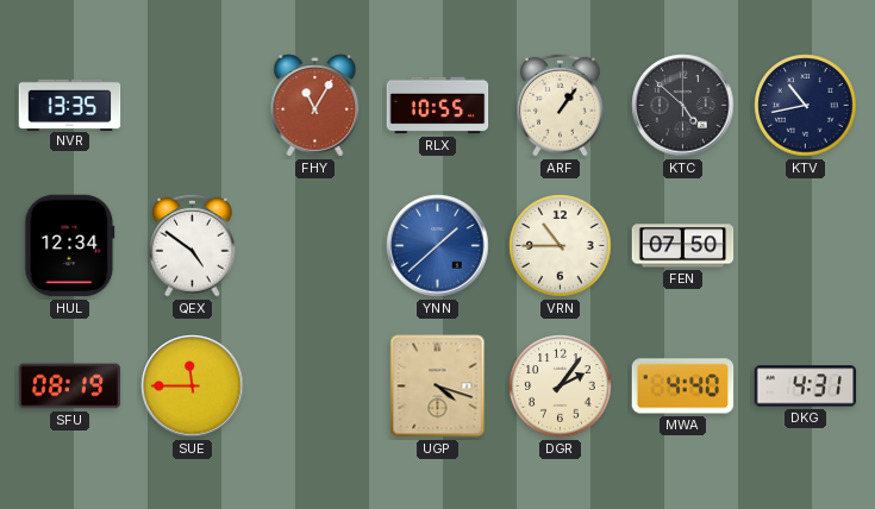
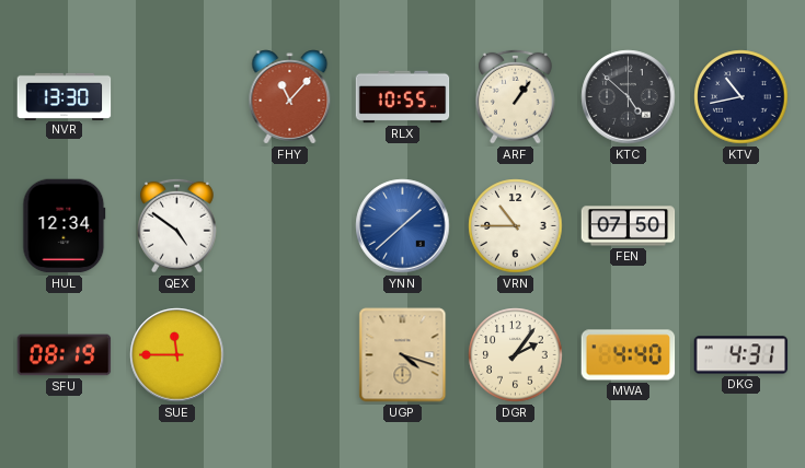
NVR: 13:35 -> 13:30 (65, 96)
FHY: 11:05 -> 11:07 (290, 97)
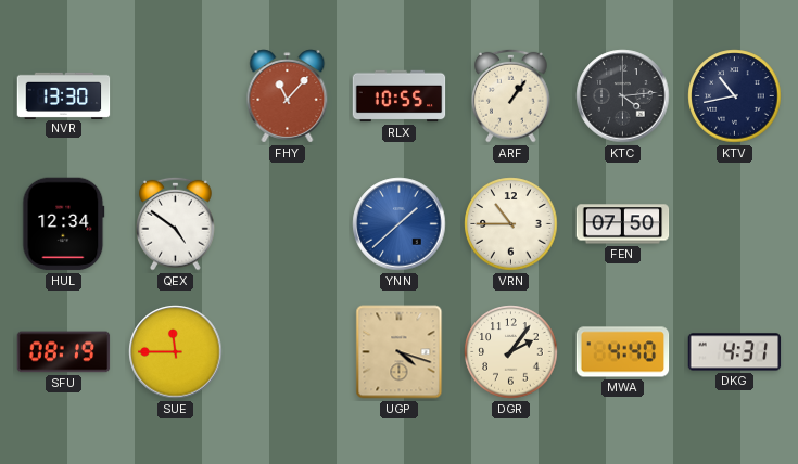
KTC: 4:52 -> 4:14 (623, 96)
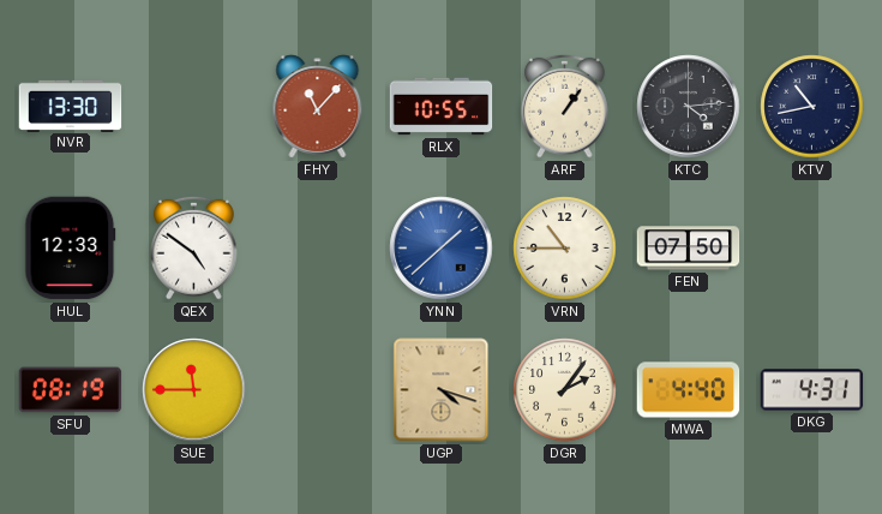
HUL: 12:34 -> 12:33 (71, 249)
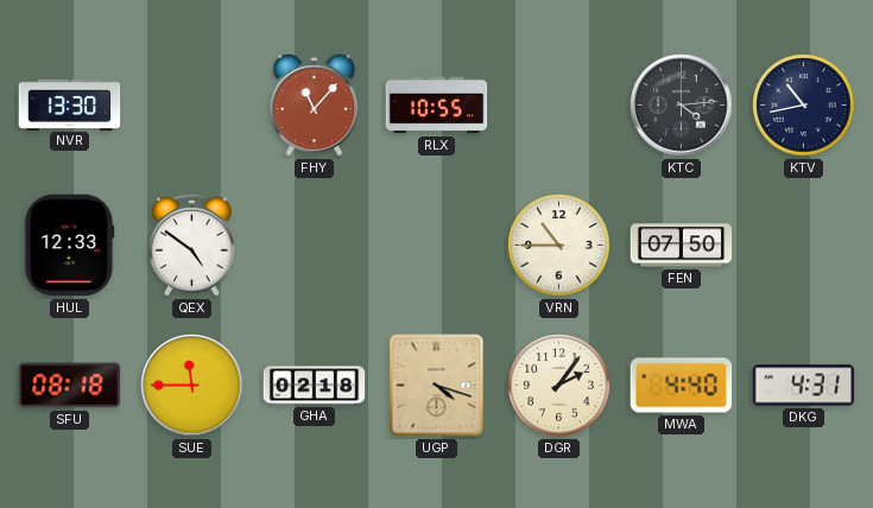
ARF: 1:06 -> none (565, 106)
YNN: 1:38 -> none (442, 249)
SFU: 08:19 -> 08:18 (70, 386)
GHA: none -> 02:18 (315, 386)
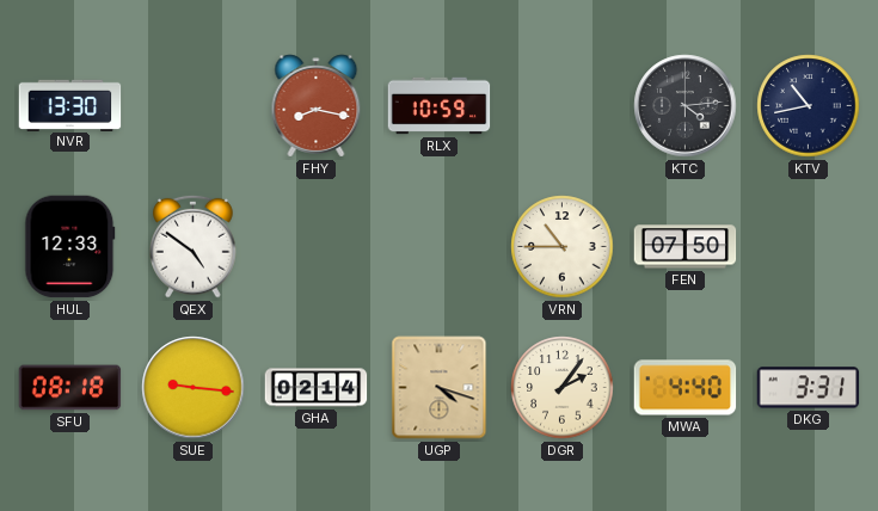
FHY: 11:07 -> 8:17 (317, 106)
RLX: 10:55 -> 10:59 (440, 106)
SUE: 11:45 -> 9:16 (194, 388)
GHA: 02:18 -> 02:14 (317, 388)
DKG: 4:31 -> 3:31 (809, 388)
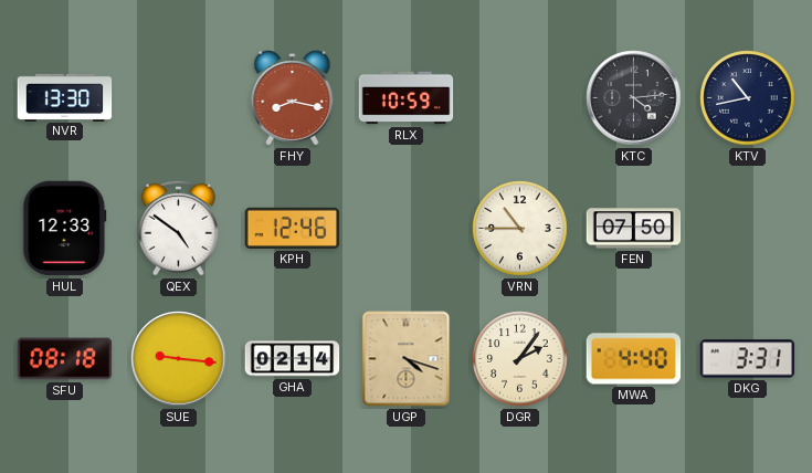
KPH: none -> 12:46 (293, 228)
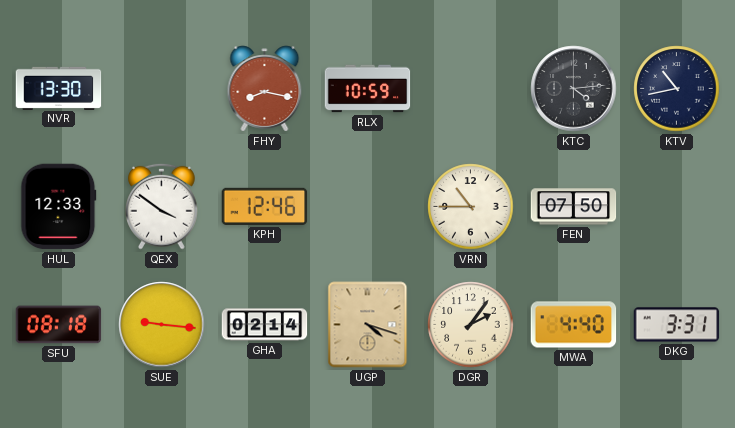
QEX: 4:51 -> 3:51 (162, 206)
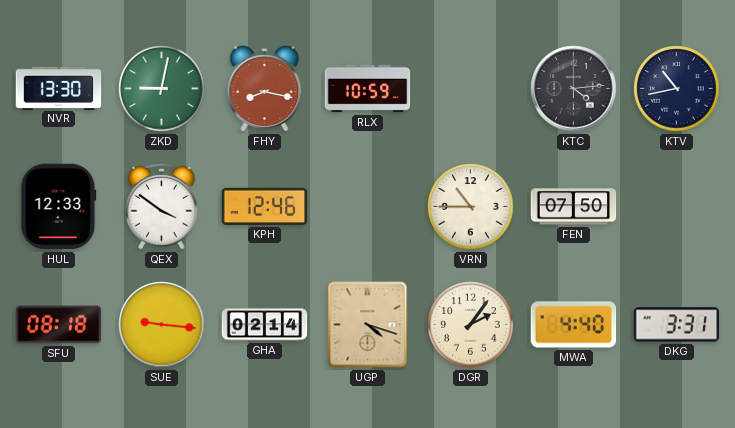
ZKD: none -> 9:02 (162, 89)
